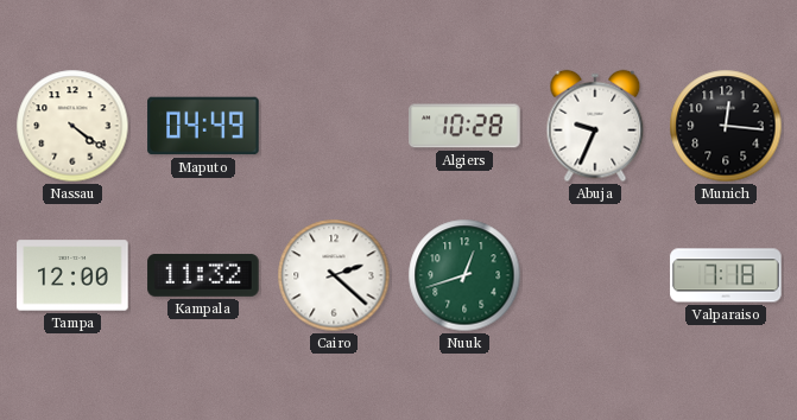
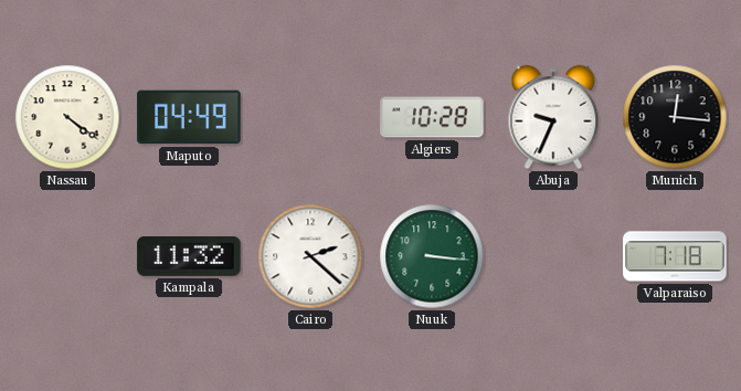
Tampa: 12:00 -> none (72, 275)
Nuuk: 12:42 -> 3:16 (432, 256)
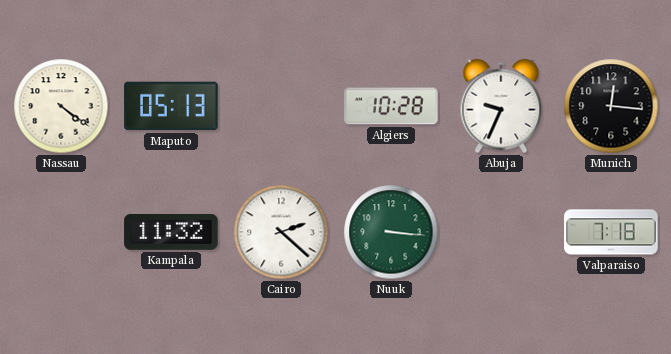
Maputo: 04:49 -> 05:13 (171, 106)
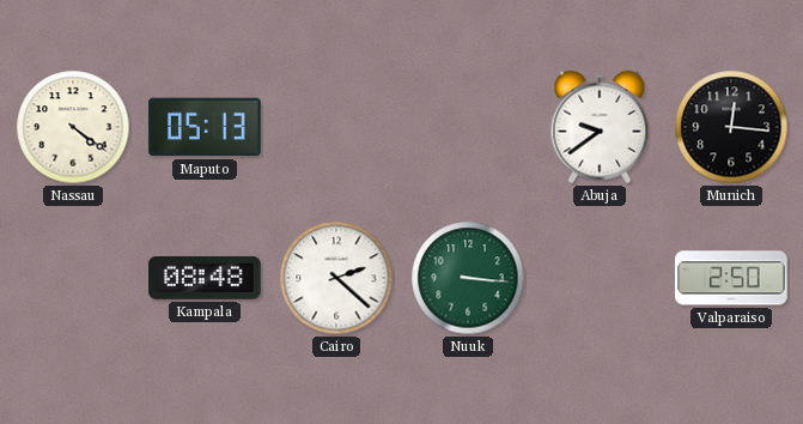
Algiers: 10:28 -> none (391, 106)
Abuja: 9:34 -> 9:39 (600, 127)
Kampala: 11:32 -> 08:48 (205, 278)
Valparaiso: 7:18 -> 2:50 (731, 278)
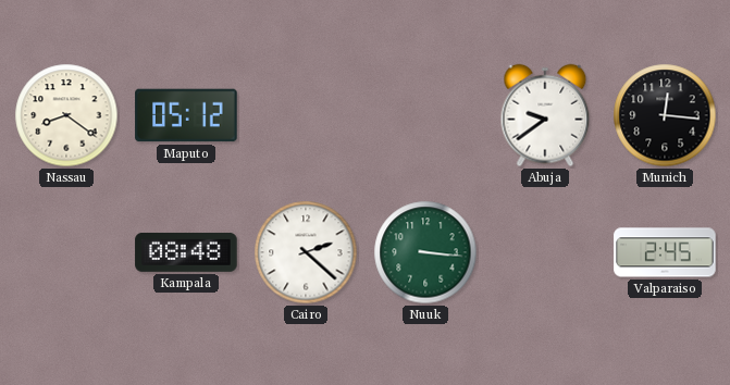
Nassau: 4:21 -> 8:21 (66, 115)
Maputo: 05:13 -> 05:12 (186, 115)
Valparaiso: 2:50 -> 2:45 (665, 252)
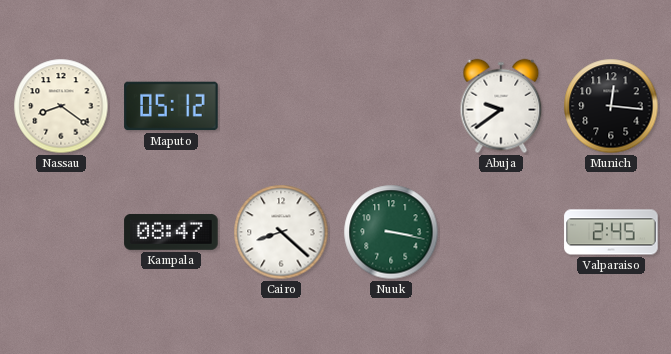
Kampala: 08:48 -> 08:47 (171, 232)
Cairo: 2:22 -> 8:22 (281, 232)
Nuuk: 3:16 -> 3:17 (391, 232)
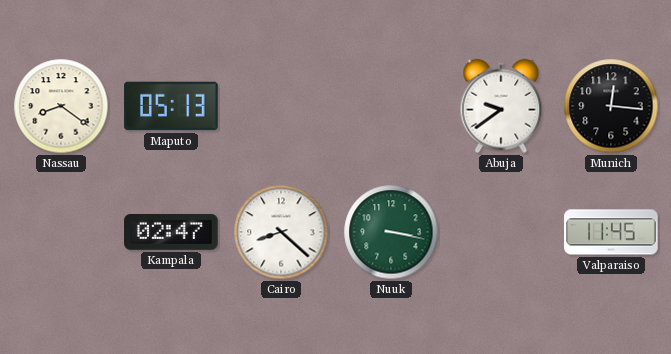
Maputo: 05:12 -> 05:13 (171, 106)
Kampala: 08:47 -> 02:47 (171, 232)
Valparaiso: 2:45 -> 11:45 (611, 232)
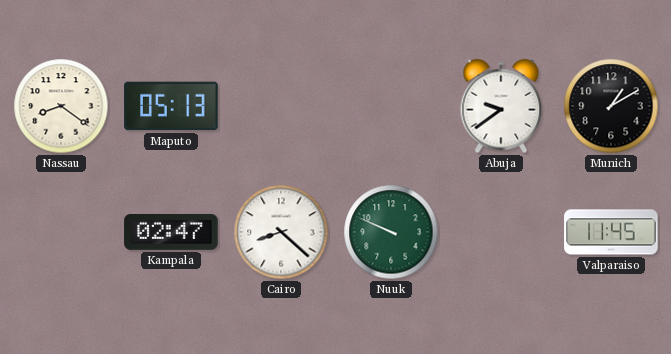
Munich: 12:16 -> 1:10 (611, 106)
Nuuk: 3:17 -> 9:49 (391, 232)
